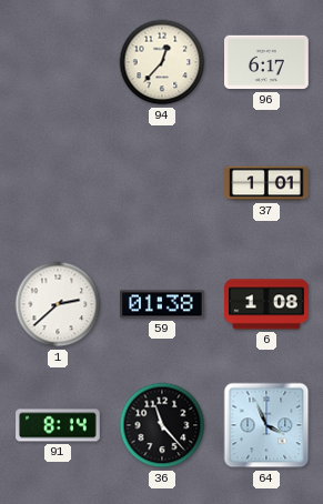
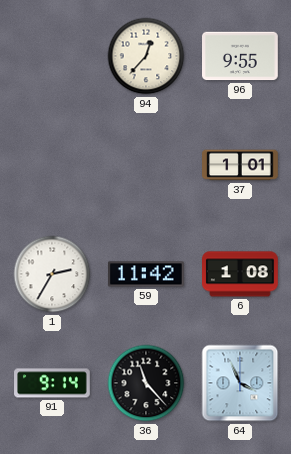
96: 6:17 -> 9:55 (241, 56)
1: 2:38 -> 2:35 (52, 274)
59: 01:38 -> 11:42 (147, 274)
91: 8:14 -> 9:14 (52, 383)
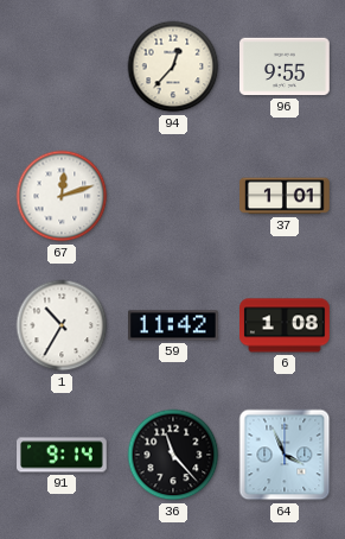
67: none -> 12:12 (62, 196)
1: 2:35 -> 10:35 (62, 325)
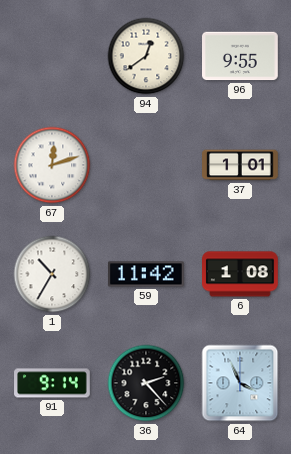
94: 12:37 -> 12:39 (146, 56)
36: 11:23 -> 2:23 (146, 383)
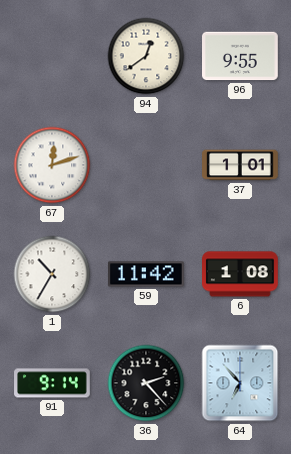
64: 3:56 -> 6:53 (240, 383)
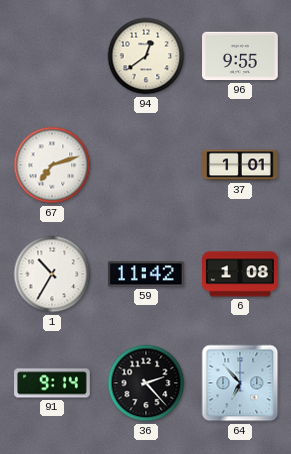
67: 12:12 -> 7:12 (52, 165)
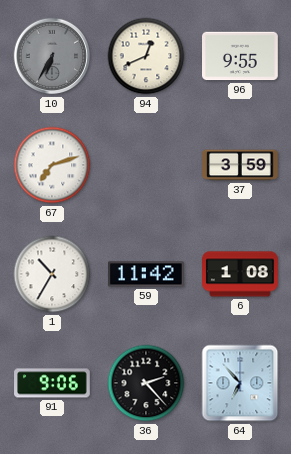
10: none -> 6:35 (52, 56)
94: 12:39 -> 12:41 (146, 56)
37: 1:01 -> 3:59 (240, 165)
91: 9:14 -> 9:06 (52, 383)
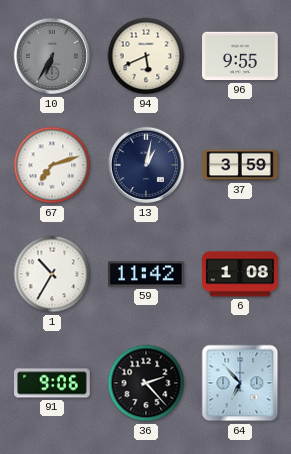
94: 12:41 -> 5:41 (146, 56)
13: none -> 1:02 (146, 165)
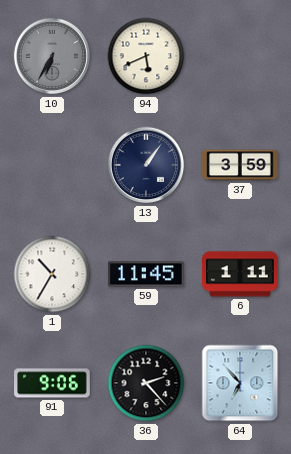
96: 9:55 -> none (241, 56)
67: 7:12 -> none (52, 165)
13: 1:02 -> 1:06 (146, 165)
59: 11:42 -> 11:45 (147, 274)
6: 1:08 -> 1:11 (241, 274)
